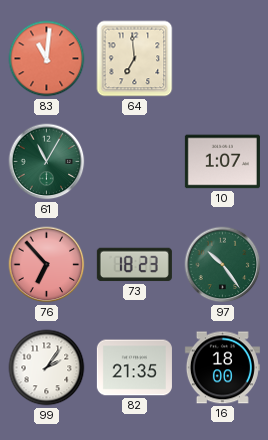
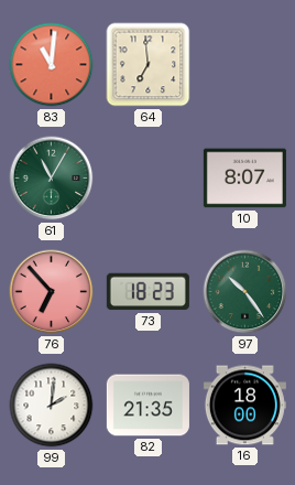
10: 1:07 -> 8:07 (244, 179)
99: 2:06 -> 2:01 (52, 406)
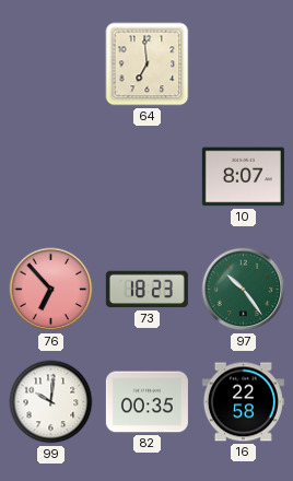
83: 11:01 -> none (52, 65)
61: 11:05 -> none (52, 179)
99: 2:01 -> 10:01 (51, 402)
82: 21:35 -> 00:35 (146, 402)
16: 18:00 -> 22:58 (243, 402)
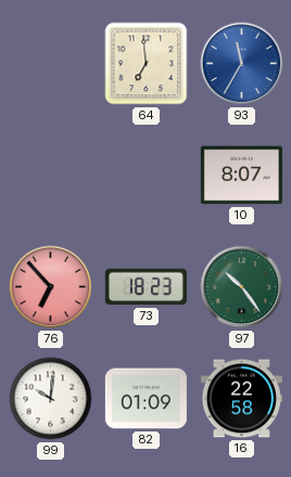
93: none -> 11:35 (242, 64)
82: 00:35 -> 01:09 (145, 399)
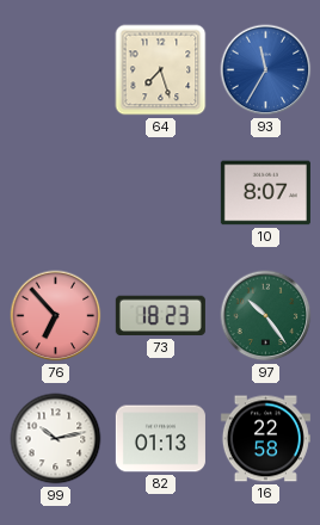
64: 6:59 -> 7:27 (161, 70)
99: 10:01 -> 10:13 (56, 439)
82: 01:09 -> 01:13 (160, 439)
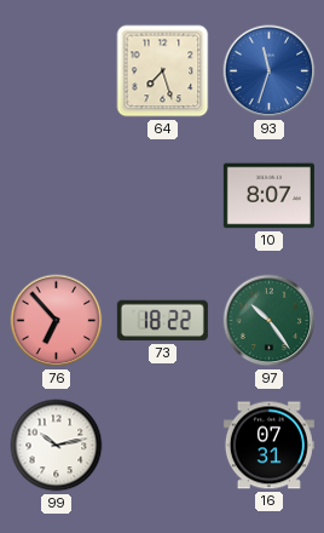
93: 11:35 -> 11:33 (270, 71)
73: 18:23 -> 18:22 (162, 321)
82: 01:13 -> none (160, 439)
16: 22:58 -> 07:31 (268, 446)
